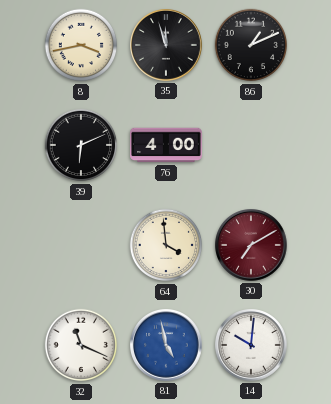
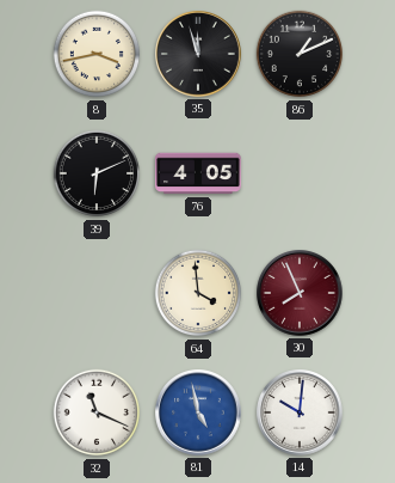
76: 4:00 -> 4:05 (198, 173)
30: 7:10 -> 7:56 (301, 294)
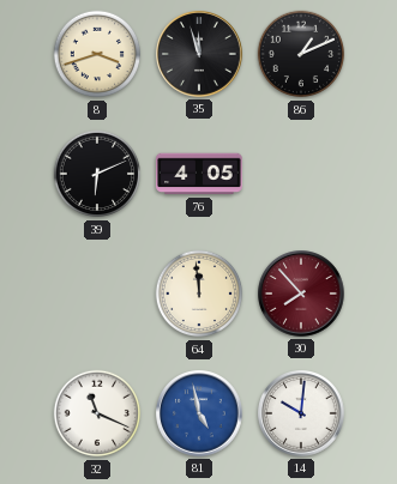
8: 3:43 -> 3:42 (97, 54)
64: 3:59 -> 11:59 (199, 294)
30: 7:56 -> 7:53 (302, 295)
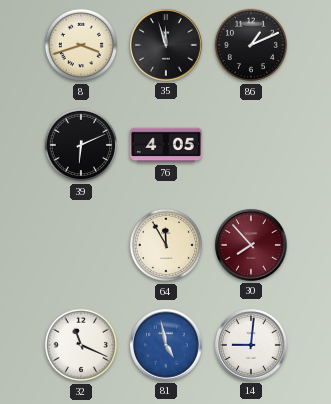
64: 11:59 -> 11:55 (166, 245)
14: 10:01 -> 9:01 (252, 346)
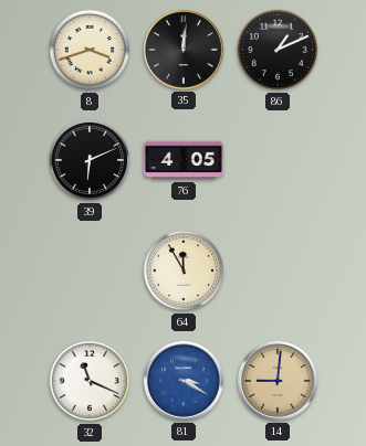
35: 11:57 -> 12:01 (185, 51)
30: 7:53 -> none (252, 246)
81: 4:58 -> 3:20 (185, 382)
14 dial: white -> champagne (279, 382)
